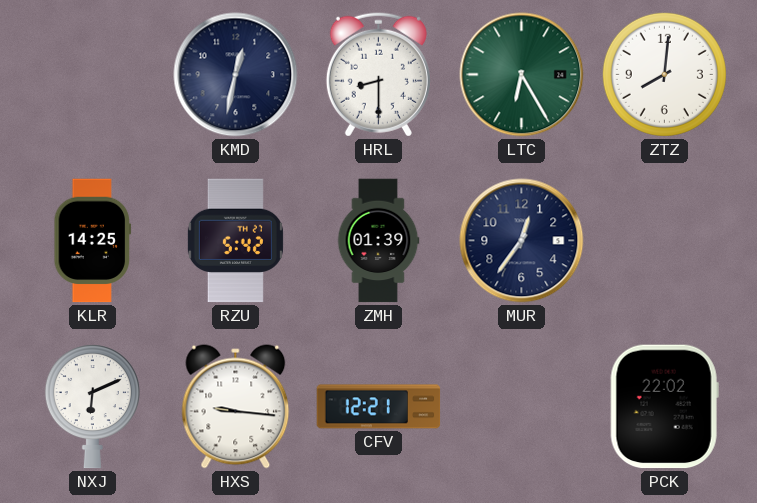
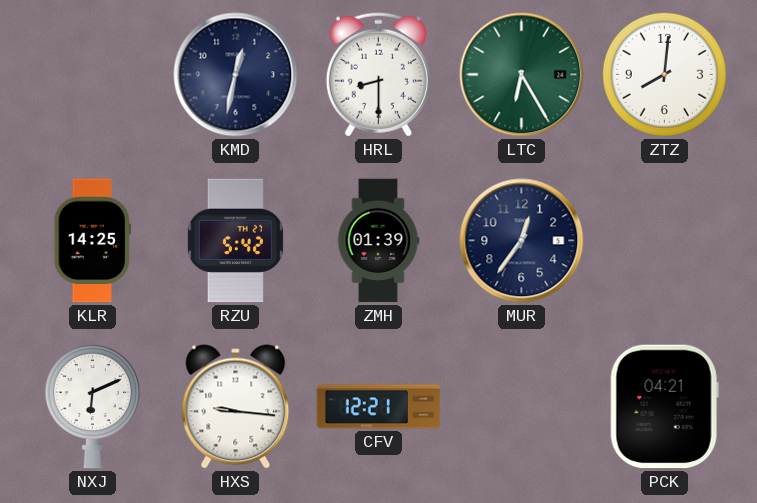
PCK: 22:02 -> 04:21 (664, 407)
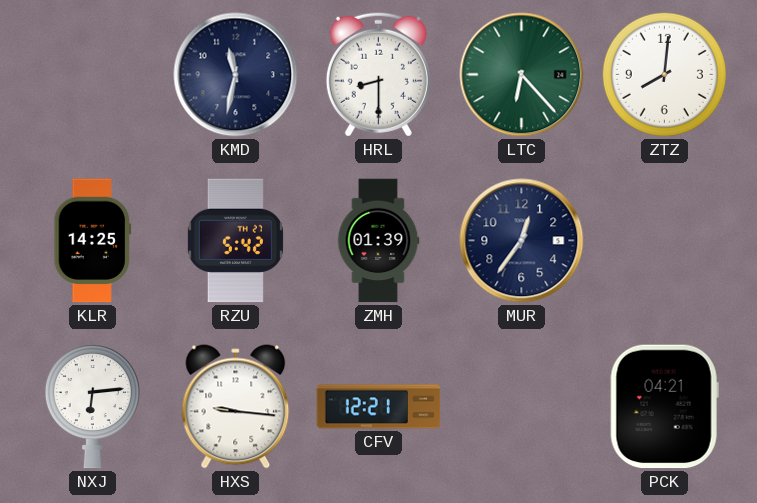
KMD: 12:32 -> 11:32 (236, 75)
LTC: 6:25 -> 6:23 (522, 75)
NXJ: 6:11 -> 6:14 (92, 407)
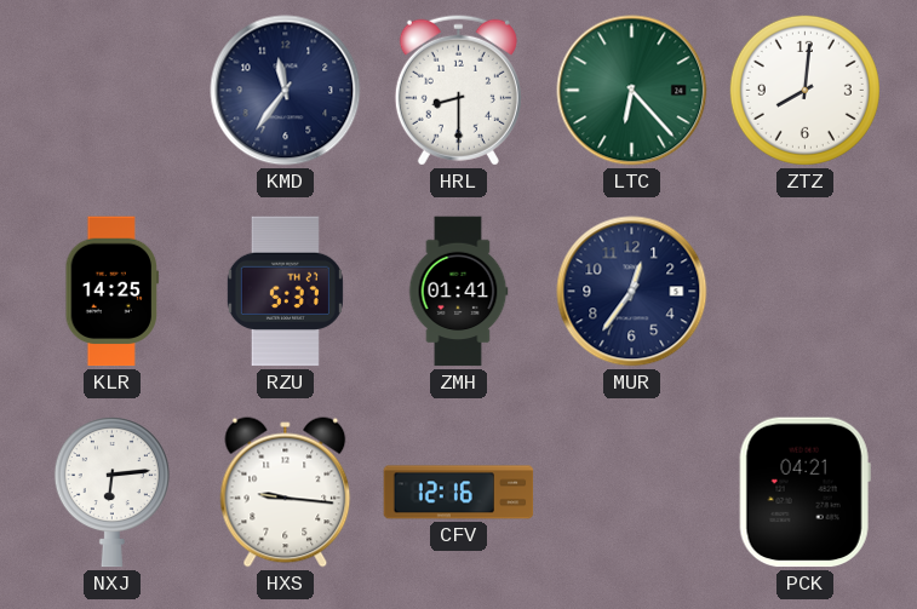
KMD: 11:32 -> 11:36 (286, 91)
RZU: 5:42 -> 5:37 (285, 292)
ZMH: 01:39 -> 01:41 (458, 292)
CFV: 12:21 -> 12:16 (459, 493)
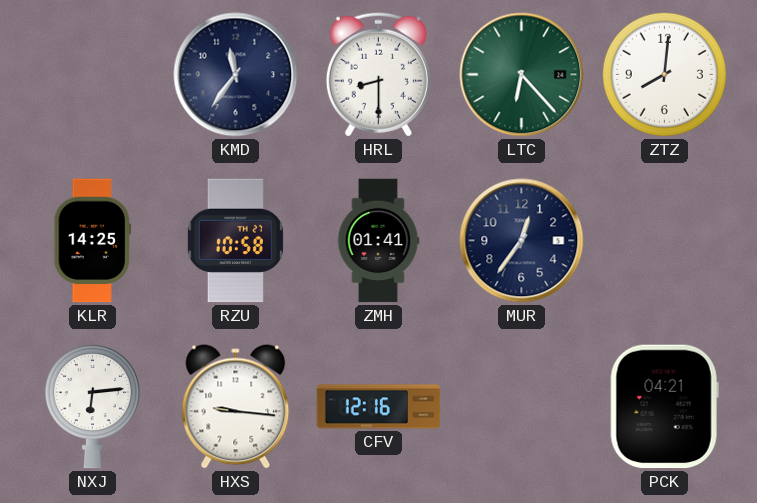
RZU: 5:37 -> 10:58 (235, 241)
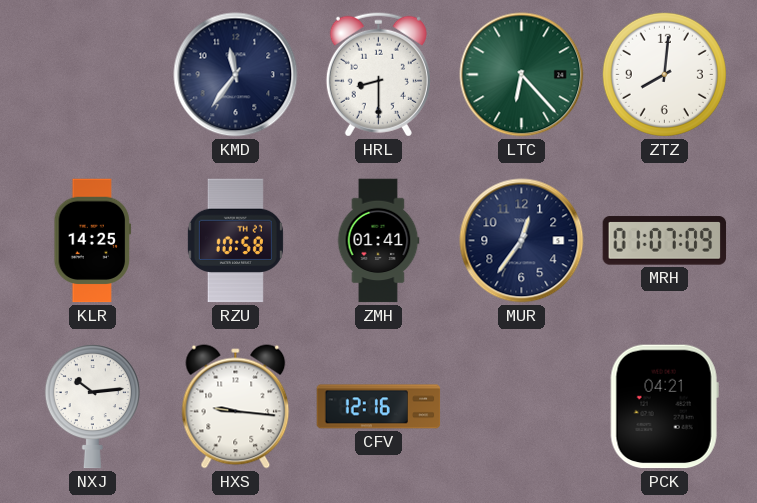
MRH: none -> 01:07 (665, 241)
NXJ: 6:14 -> 10:14 (92, 407)
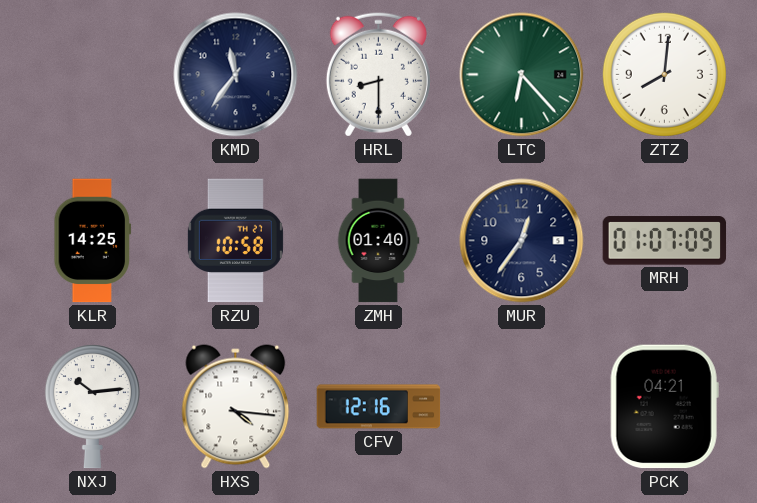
ZMH: 01:41 -> 01:40 (378, 241)
HXS: 9:16 -> 4:16 (236, 407)
